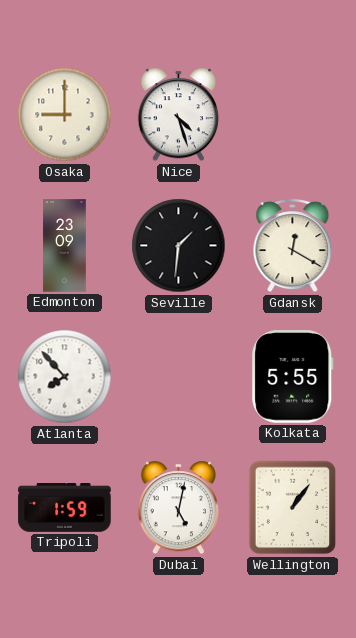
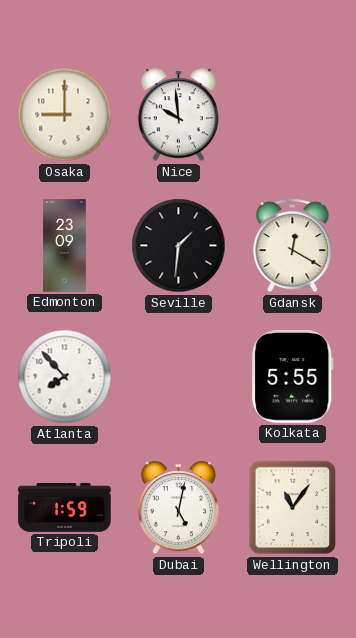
Nice: 4:27 -> 9:59 (178, 115)
Wellington: 1:06 -> 11:06 (293, 508)
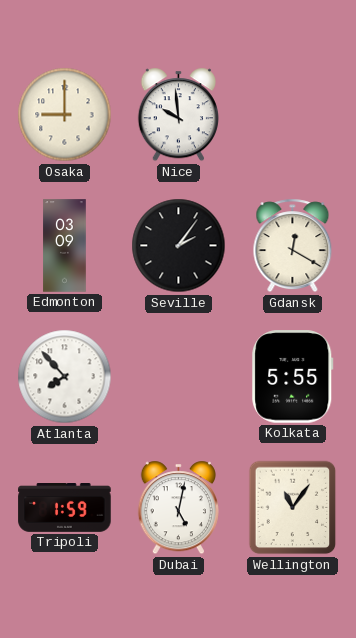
Edmonton: 23:09 -> 03:09 (65, 246)
Seville: 1:31 -> 2:06 (179, 246)
